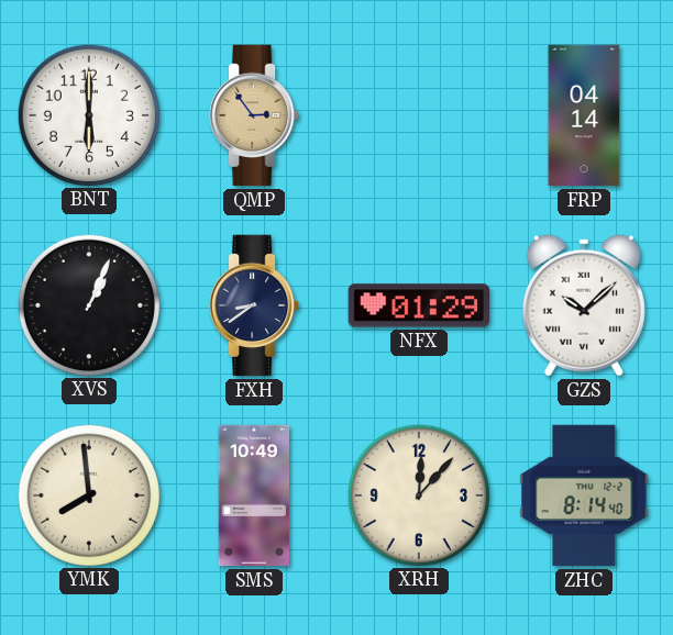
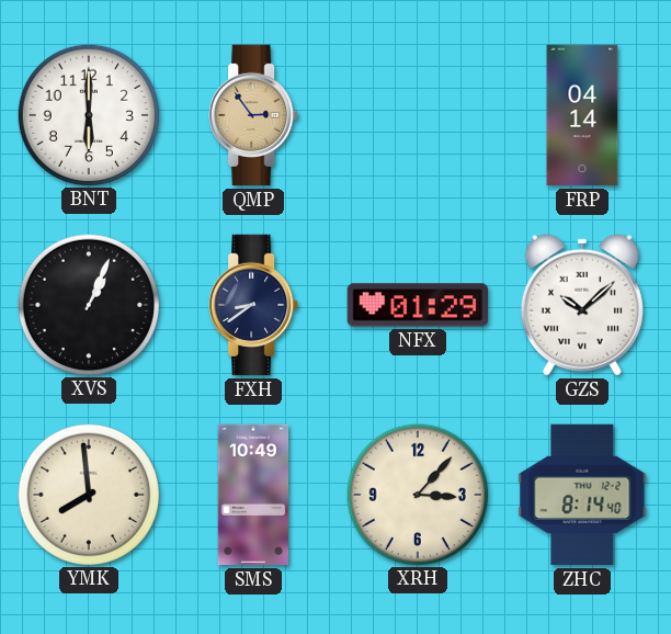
XRH: 12:07 -> 3:07 (417, 494)
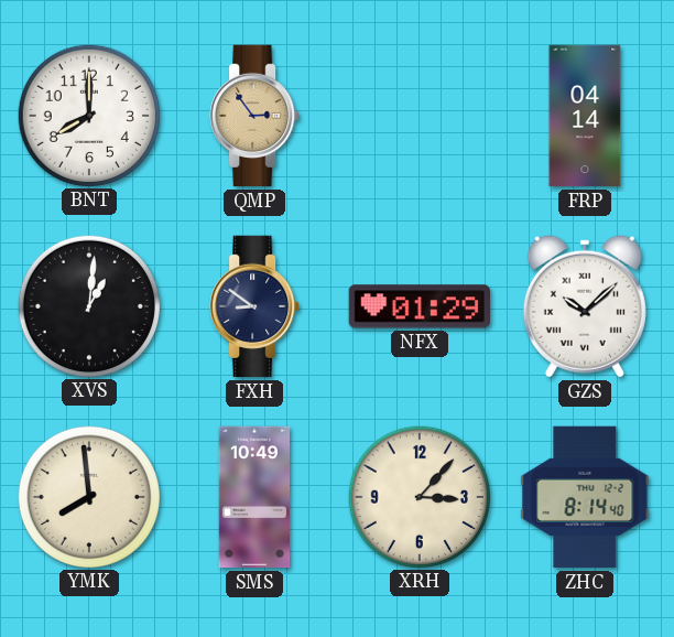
BNT: 6:00 -> 8:00 (88, 115)
XVS: 1:04 -> 1:01 (88, 305)
FXH: 8:39 -> 8:51 (254, 306)
